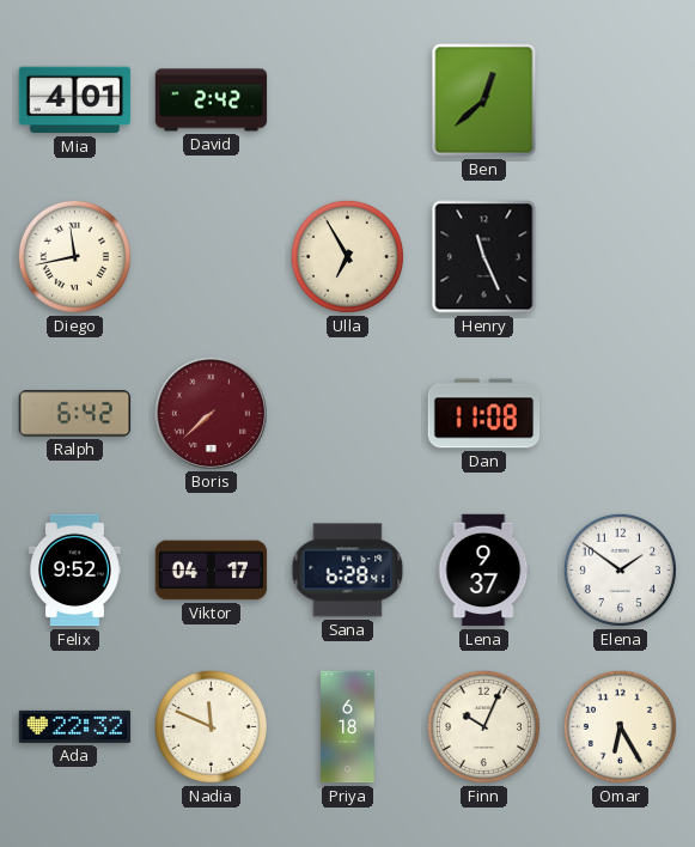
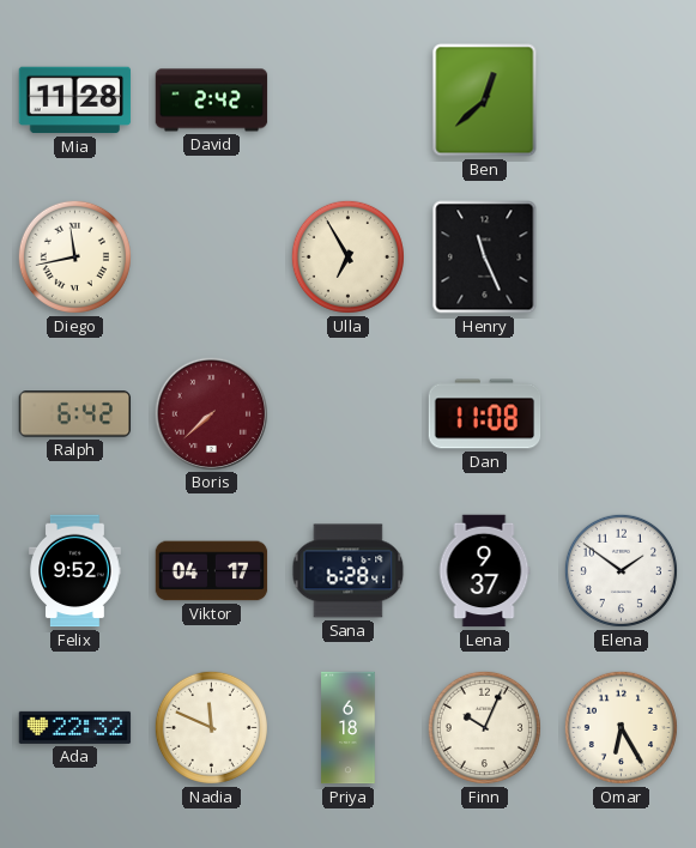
Mia: 4:01 -> 11:28 (75, 101)
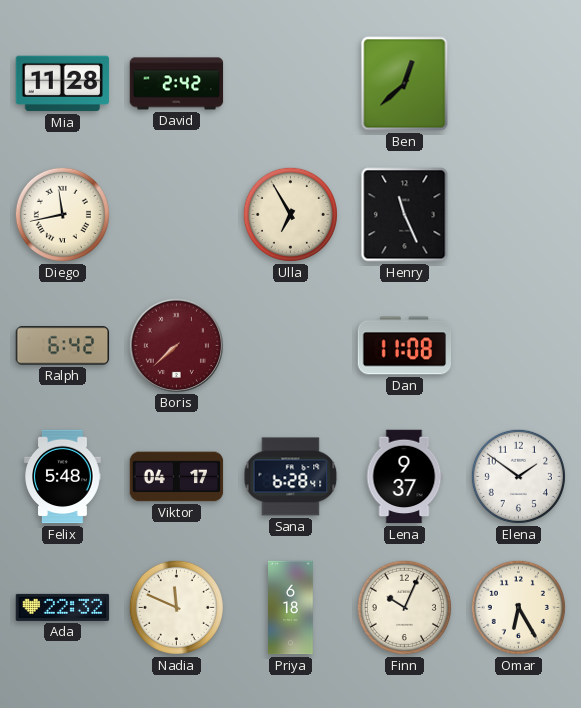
Felix: 9:52 -> 5:48 (63, 477)
